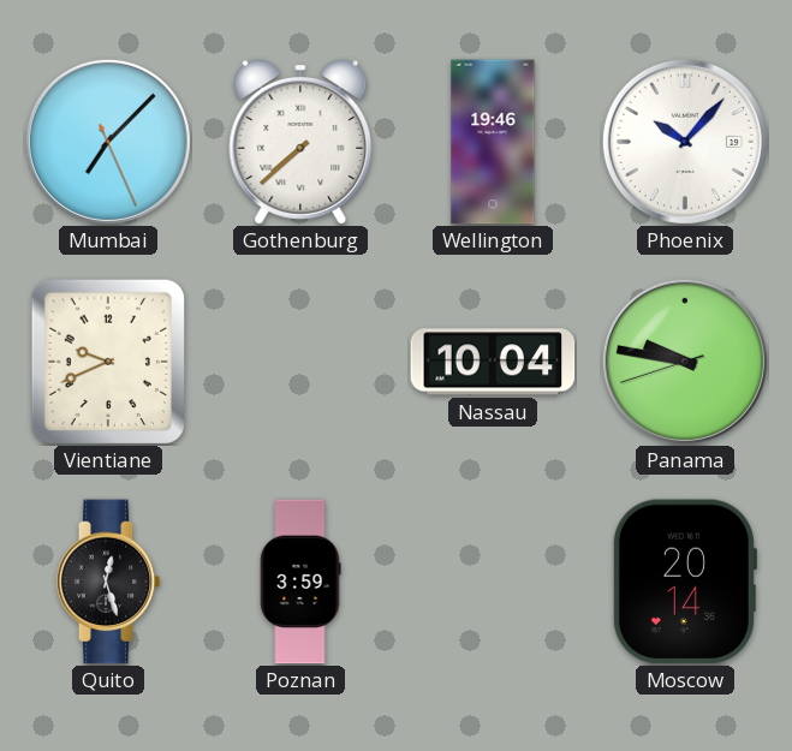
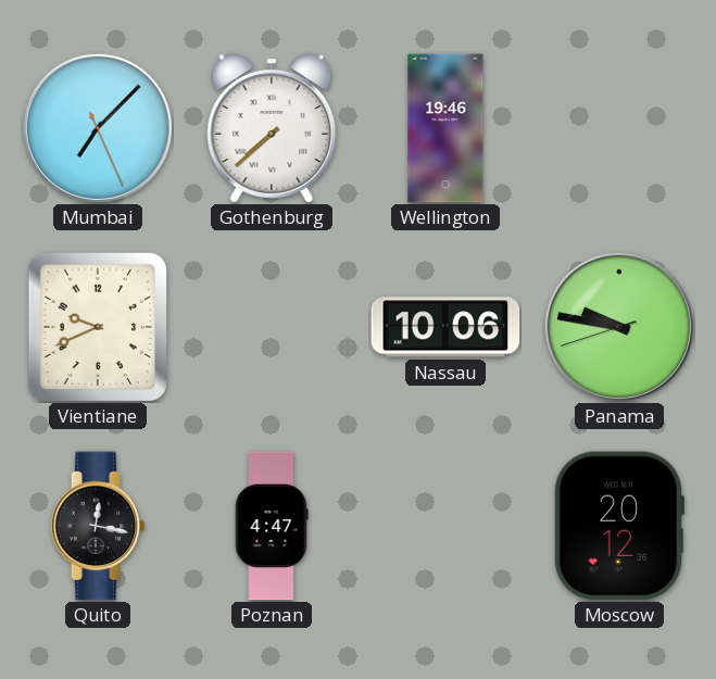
Phoenix: 10:07 -> none (685, 142)
Nassau: 10:04 -> 10:06 (445, 327)
Quito: 12:27 -> 12:17 (98, 526)
Poznan: 3:59 -> 4:47 (272, 526)
Moscow: 20:14 -> 20:12 (618, 526)
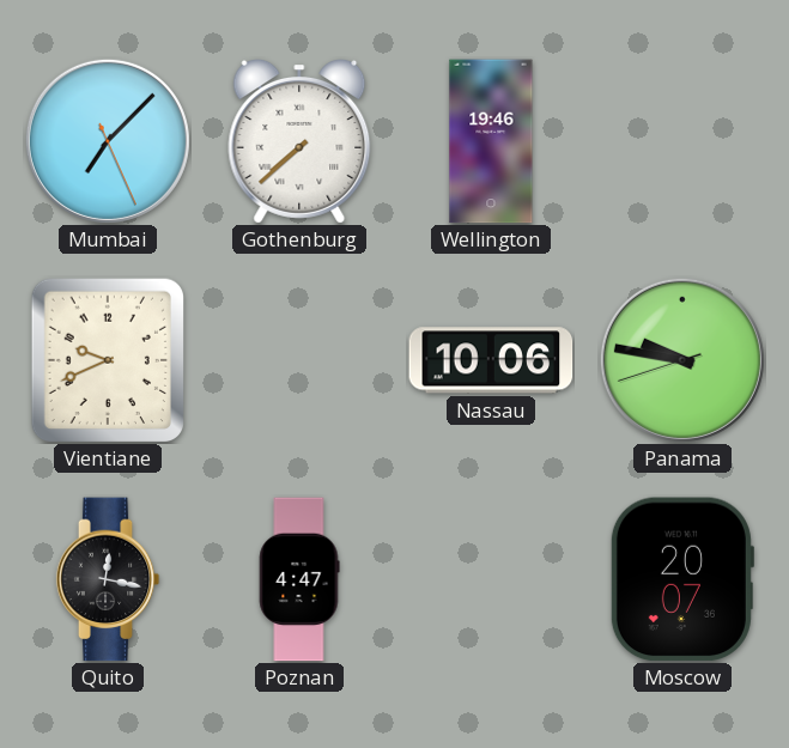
Moscow: 20:12 -> 20:07 (681, 579)
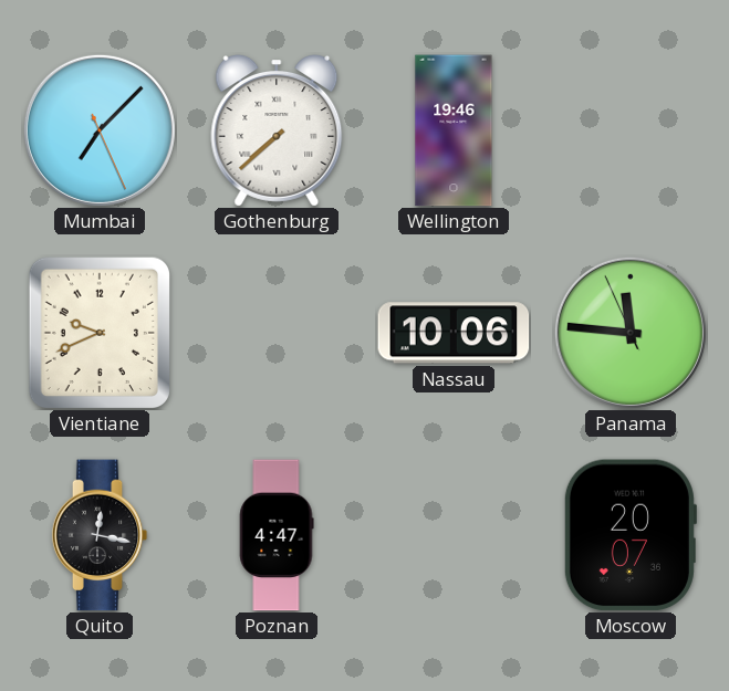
Panama: 9:46 -> 11:45 (631, 333)
